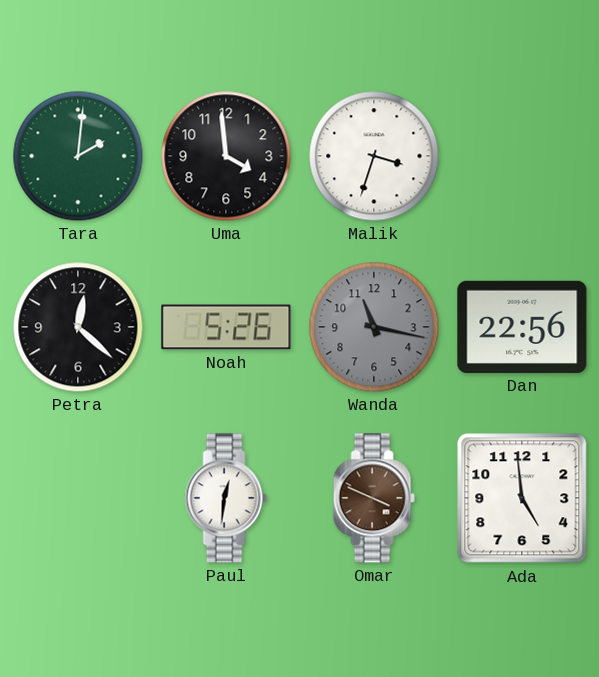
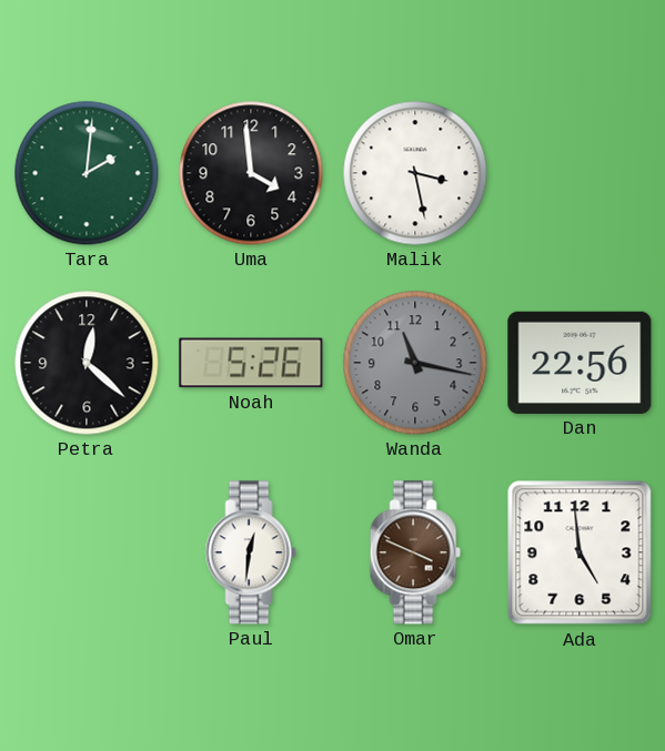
Malik: 3:33 -> 3:28 (415, 173)
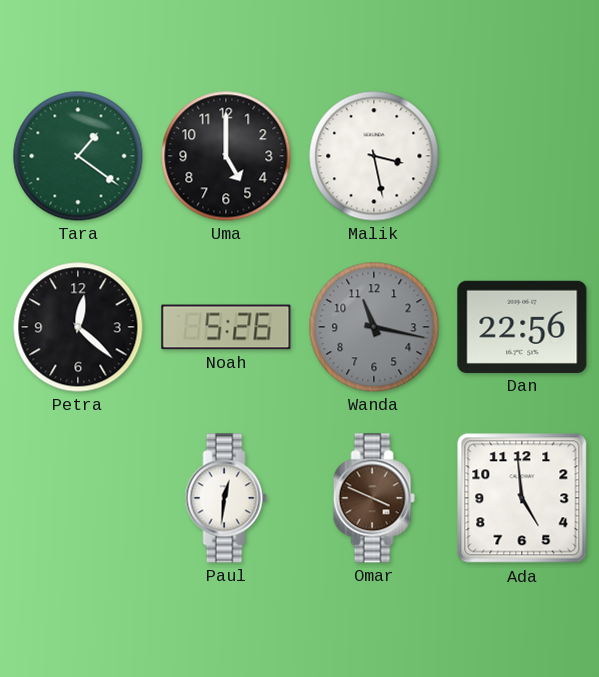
Tara: 2:01 -> 1:21 (78, 156)
Uma: 3:59 -> 5:00 (226, 156)
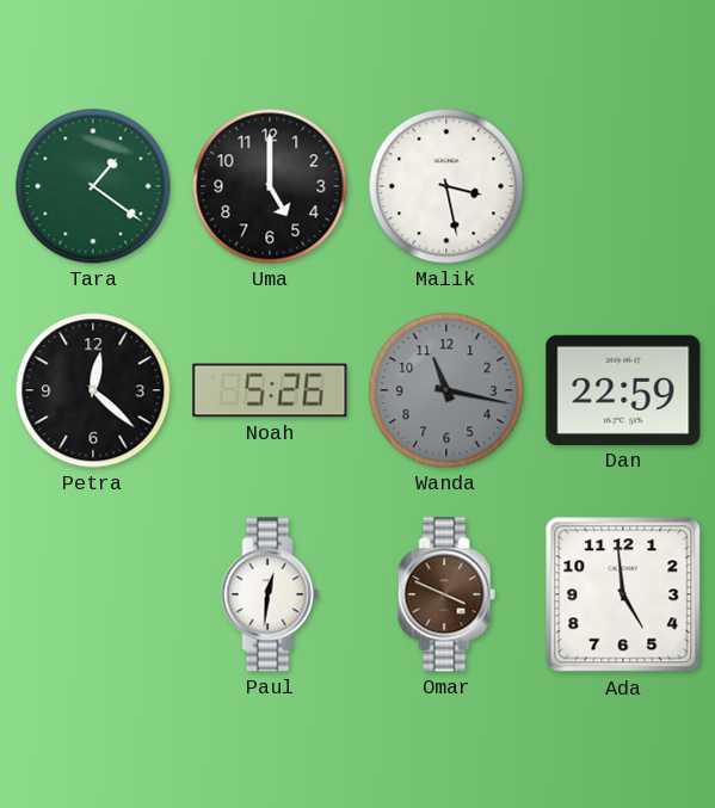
Dan: 22:56 -> 22:59 (623, 390)
